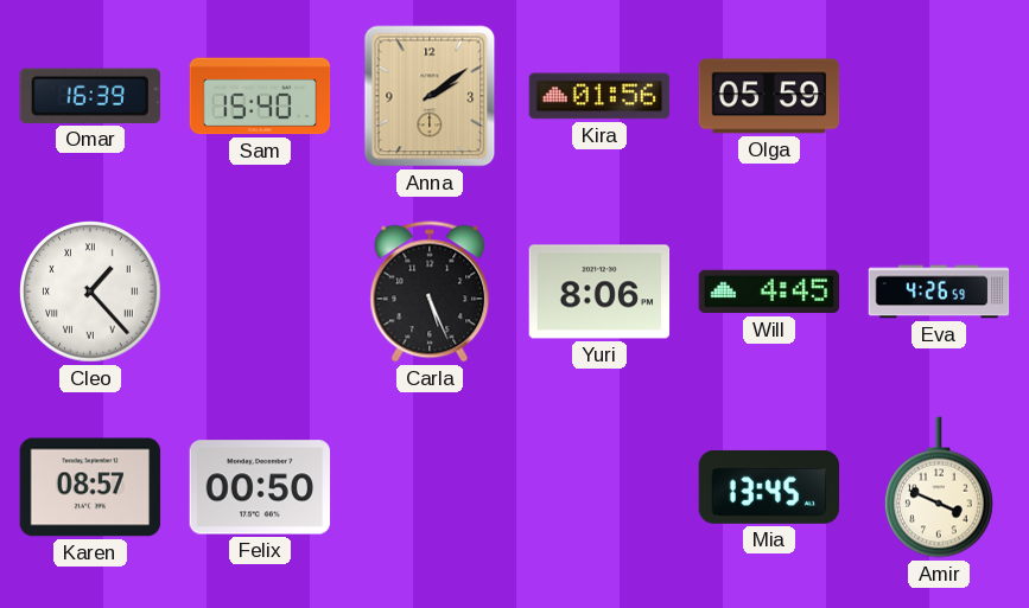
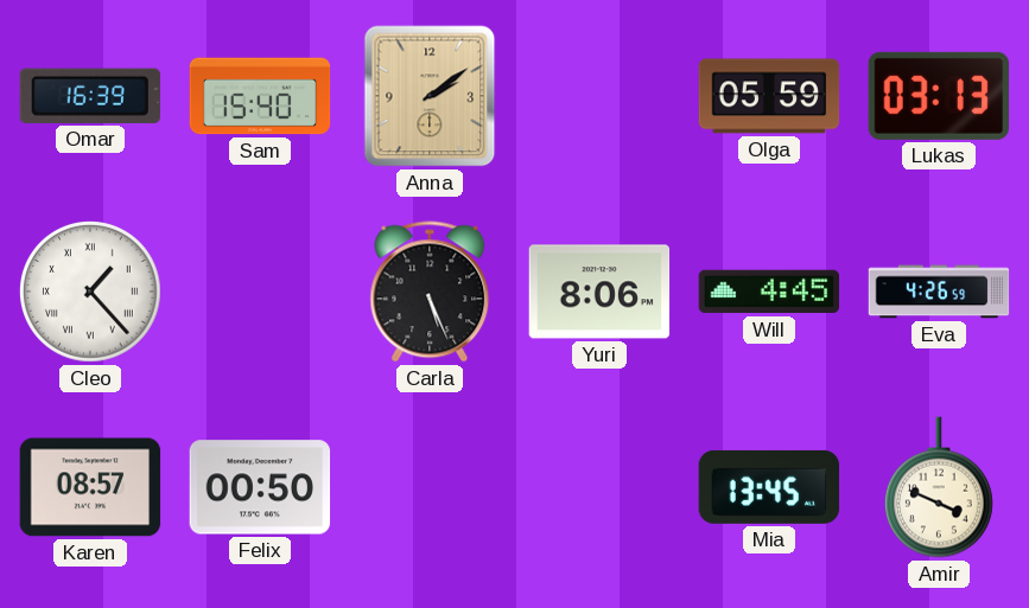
Kira: 01:56 -> none (599, 96)
Lukas: none -> 03:13 (938, 96)
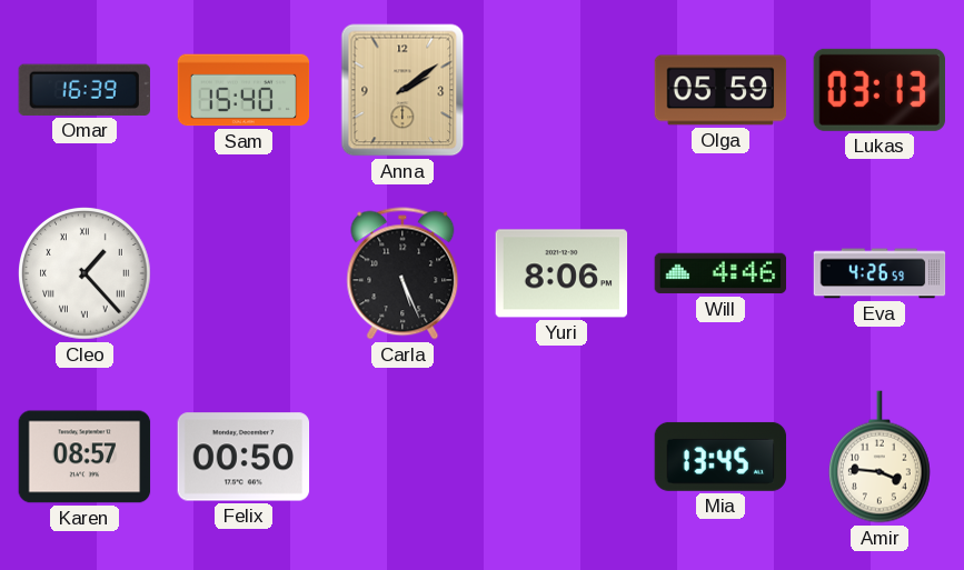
Will: 4:45 -> 4:46 (720, 273)
Amir: 3:49 -> 3:46 (879, 457)
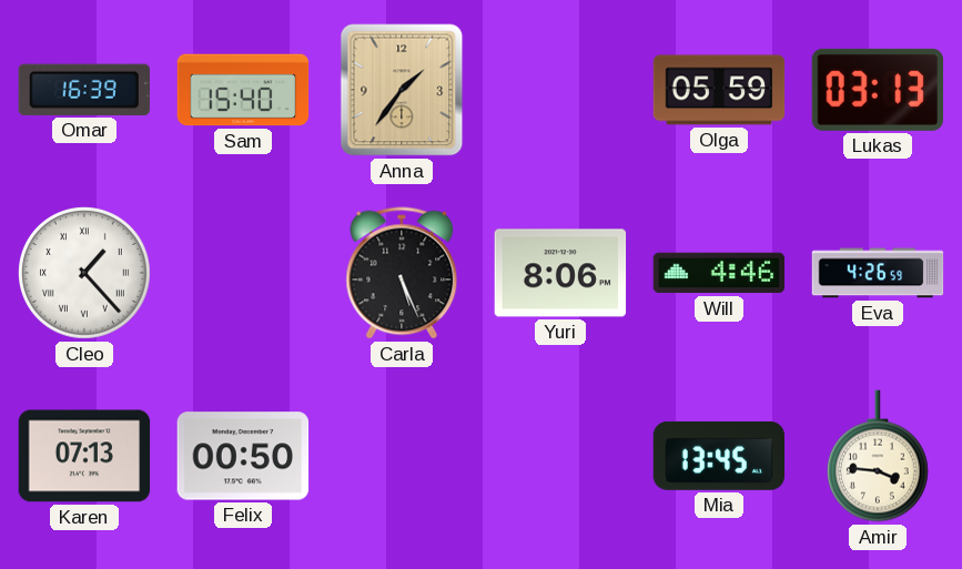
Anna: 2:09 -> 1:36 (402, 90)
Karen: 08:57 -> 07:13 (84, 456)
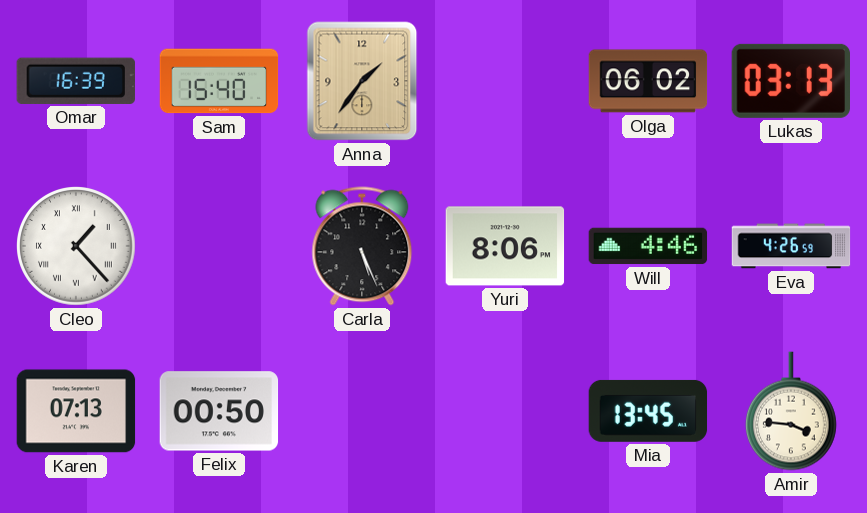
Olga: 05:59 -> 06:02 (648, 81)
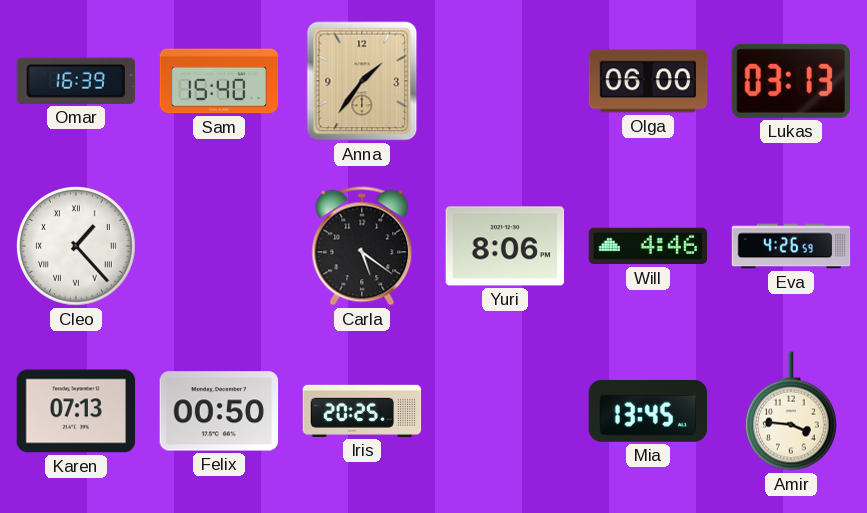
Olga: 06:02 -> 06:00 (648, 81)
Carla: 5:26 -> 5:21 (362, 246)
Iris: none -> 20:25 (362, 411)
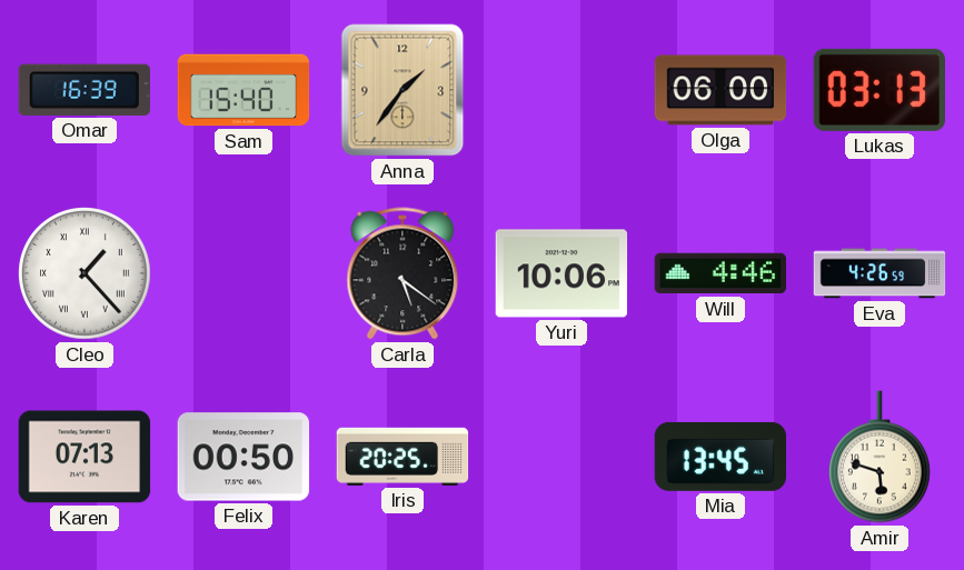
Yuri: 8:06 -> 10:06 (561, 273)
Amir: 3:46 -> 5:48 (879, 457)
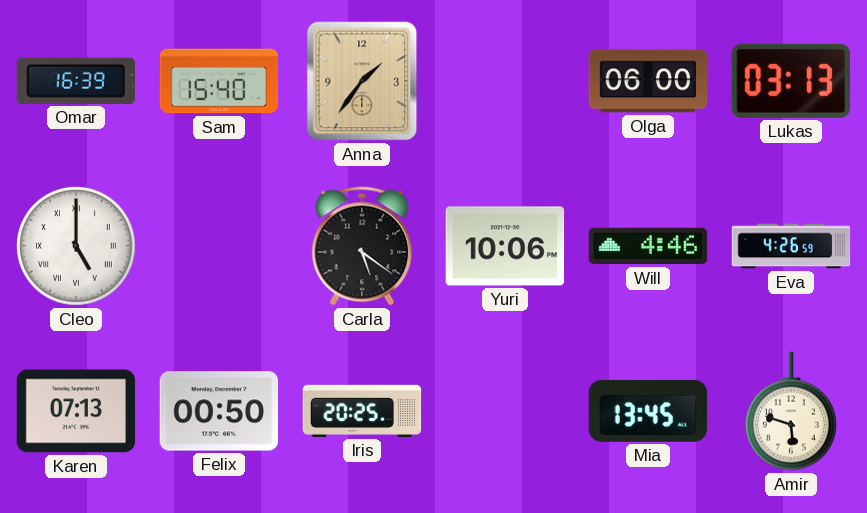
Cleo: 1:23 -> 5:00 (77, 247)
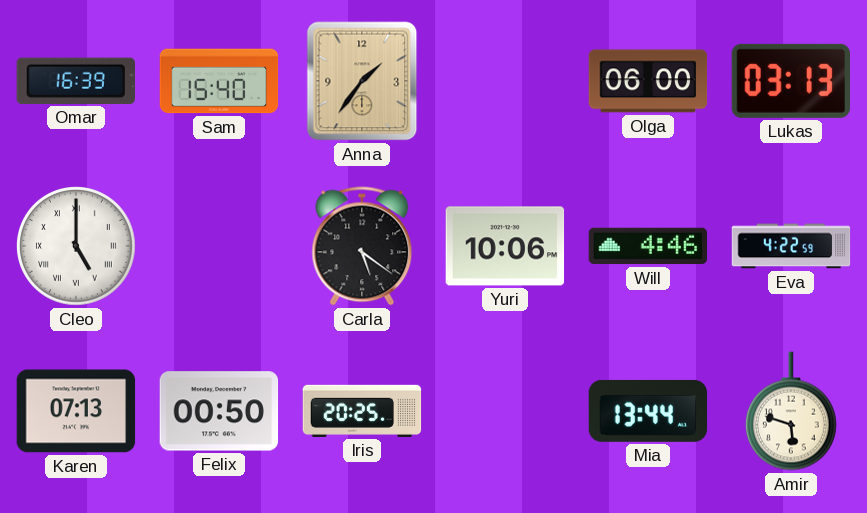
Eva: 4:26 -> 4:22 (791, 246)
Mia: 13:45 -> 13:44 (648, 411)
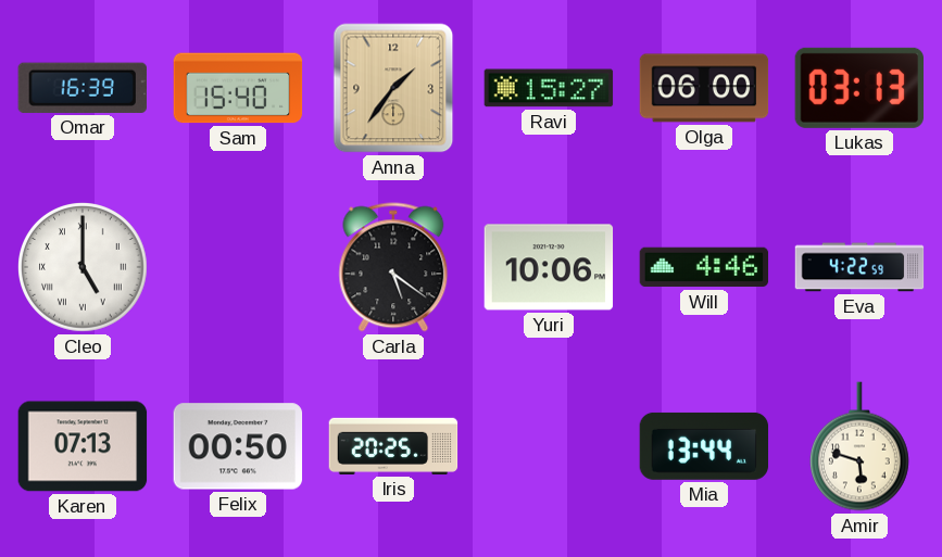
Ravi: none -> 15:27 (549, 88)
